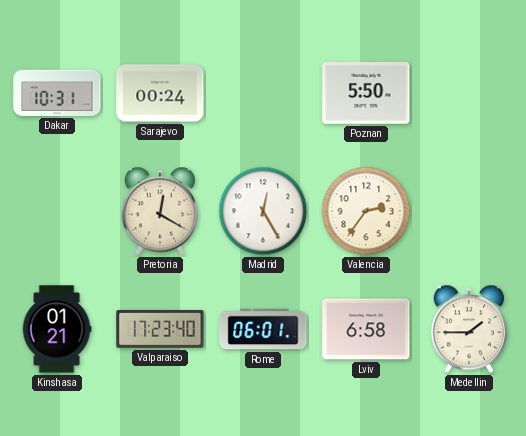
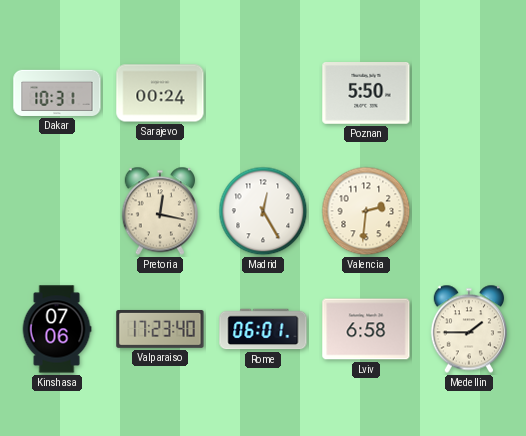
Pretoria: 12:20 -> 12:17 (159, 211)
Valencia: 2:36 -> 2:31 (366, 211)
Kinshasa: 01:21 -> 07:06 (57, 329)
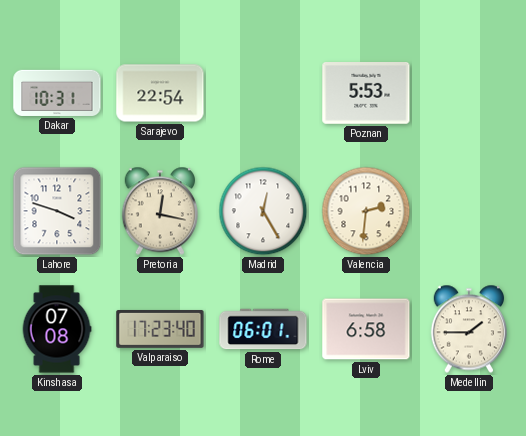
Sarajevo: 00:24 -> 22:54 (160, 93)
Poznan: 5:50 -> 5:53 (366, 94)
Lahore: none -> 3:48 (57, 211)
Kinshasa: 07:06 -> 07:08 (57, 329)
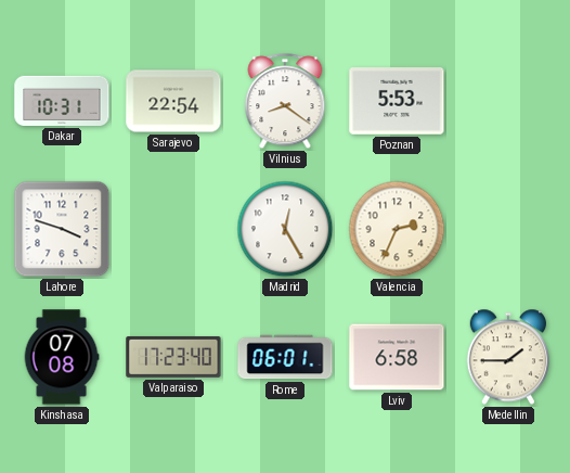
Vilnius: none -> 8:21 (285, 102)
Pretoria: 12:17 -> none (159, 211)
Valencia: 2:31 -> 2:34 (397, 229)
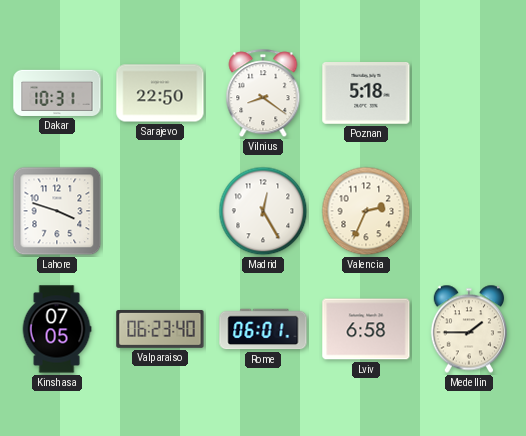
Sarajevo: 22:54 -> 22:50 (160, 93)
Poznan: 5:53 -> 5:18 (366, 94)
Kinshasa: 07:08 -> 07:05 (57, 329)
Valparaiso: 17:23 -> 06:23 (160, 329)
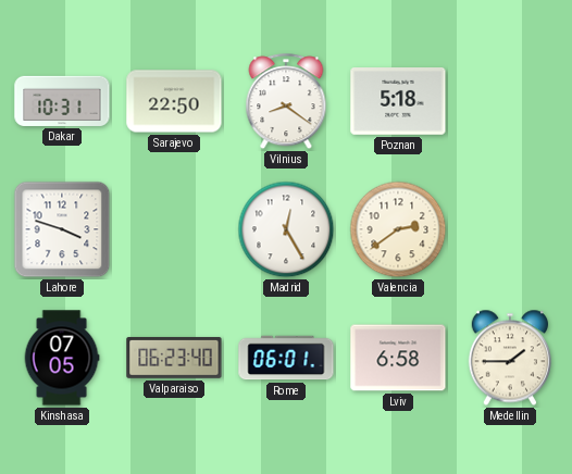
Valencia: 2:34 -> 2:39 (398, 229)
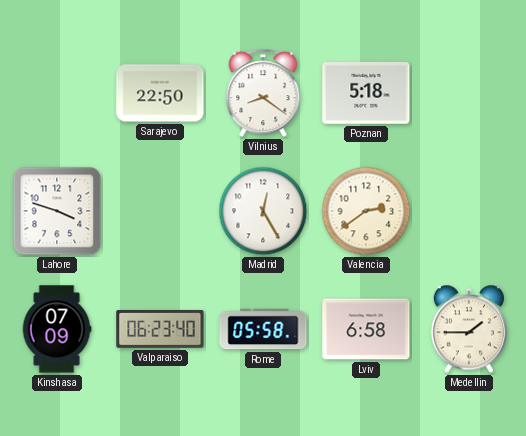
Dakar: 10:31 -> none (62, 101)
Kinshasa: 07:05 -> 07:09 (57, 329)
Rome: 06:01 -> 05:58 (263, 329)
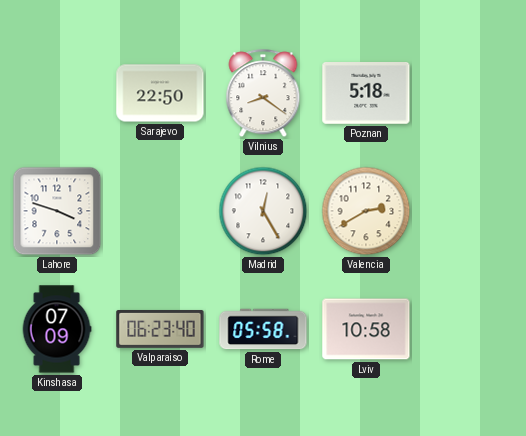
Valencia: 2:39 -> 2:40 (366, 211)
Lviv: 6:58 -> 10:58 (366, 329)
Medellin: 1:45 -> none (468, 329)
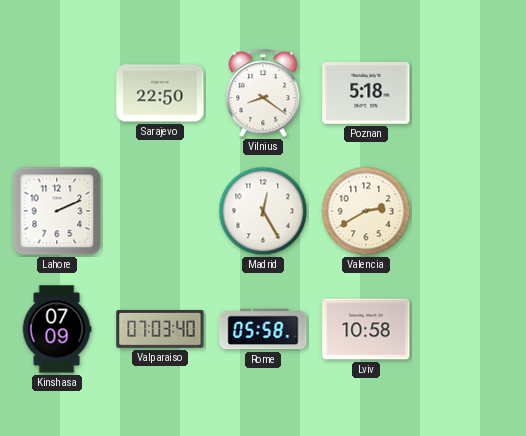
Lahore: 3:48 -> 2:11 (57, 211)
Valparaiso: 06:23 -> 07:03 (160, 329)
